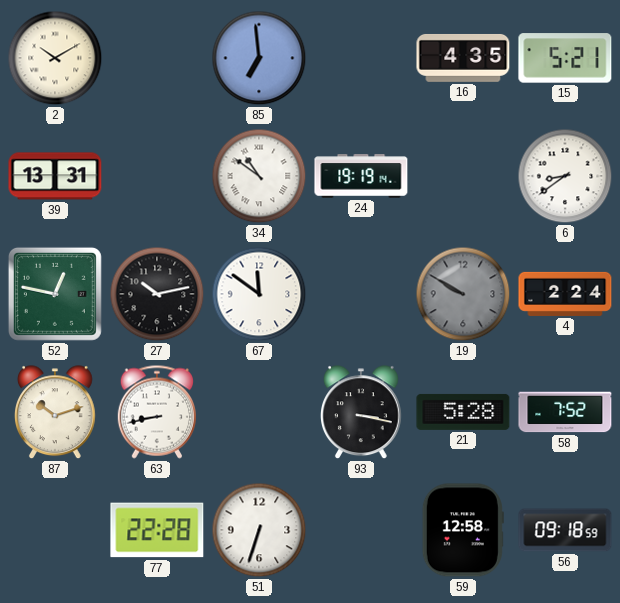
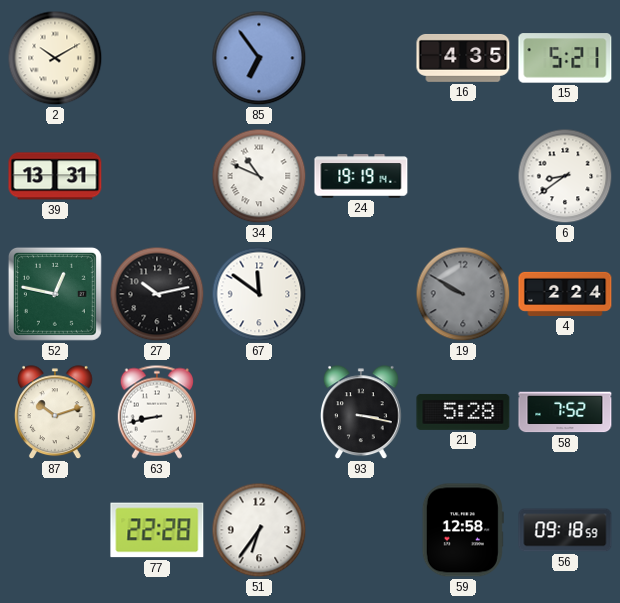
85: 6:59 -> 6:54 (259, 58)
34: 10:51 -> 10:49 (259, 176)
51: 6:33 -> 6:36 (259, 530)
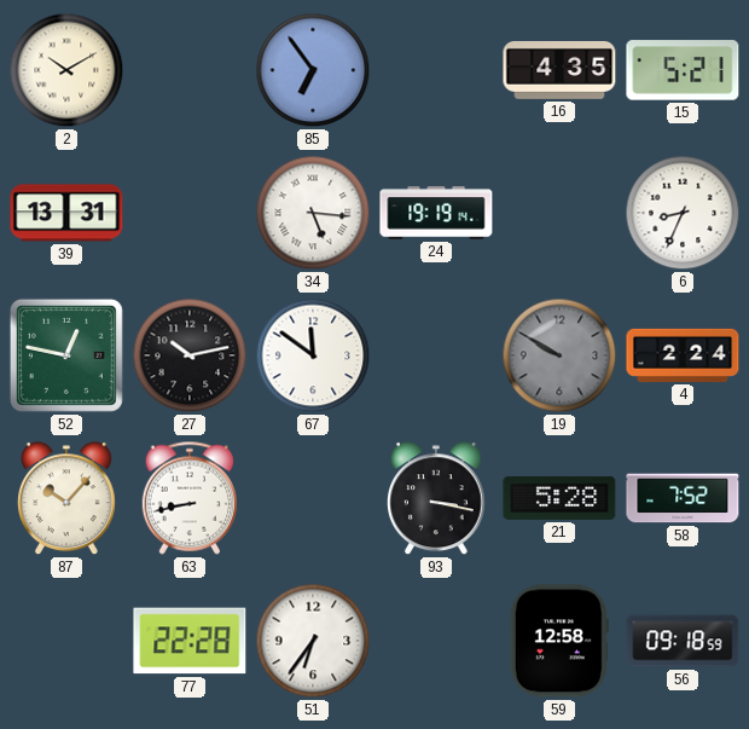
34: 10:49 -> 5:16 (313, 213)
6: 8:39 -> 8:34 (683, 213)
87: 10:12 -> 10:07 (68, 499)
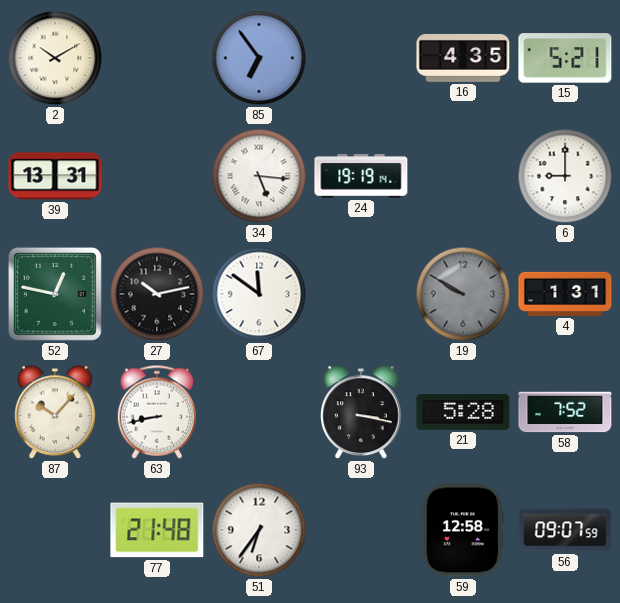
6: 8:34 -> 9:00 (565, 176)
4: 2:24 -> 1:31 (565, 294)
77: 22:28 -> 21:48 (157, 530)
56: 09:18 -> 09:07 (565, 530)
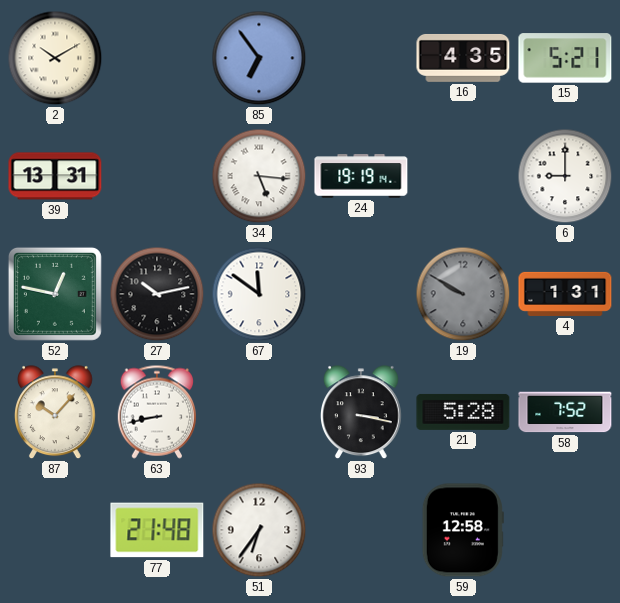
56: 09:07 -> none (565, 530)
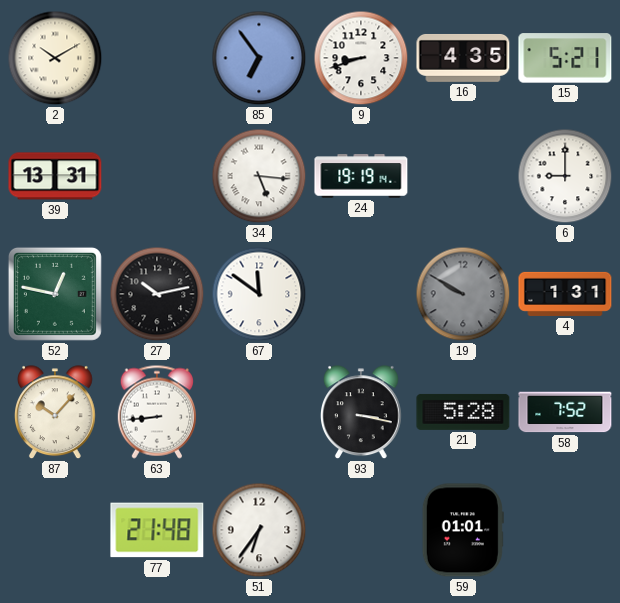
9: none -> 8:42 (361, 58)
63: 8:43 -> 8:44 (156, 412)
59: 12:58 -> 01:01 (463, 530)
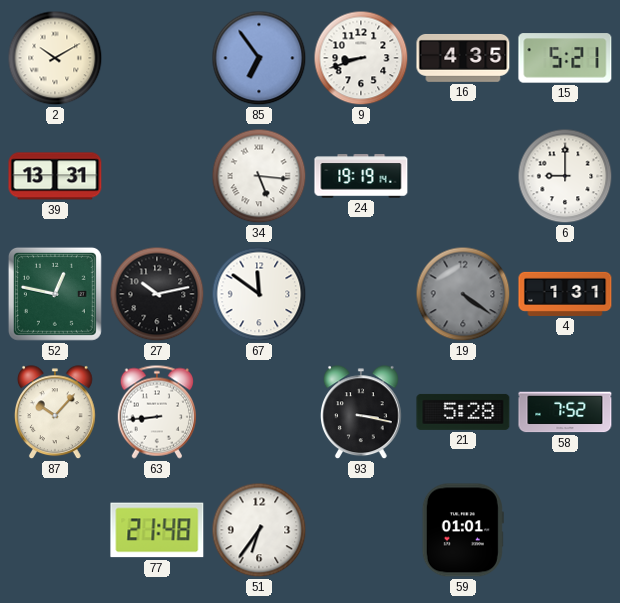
19: 9:50 -> 4:21 (463, 294)
